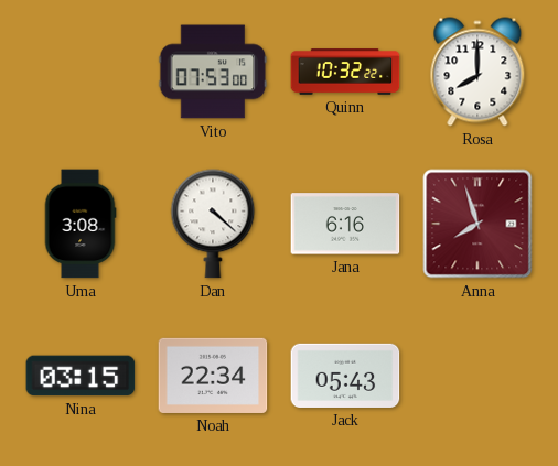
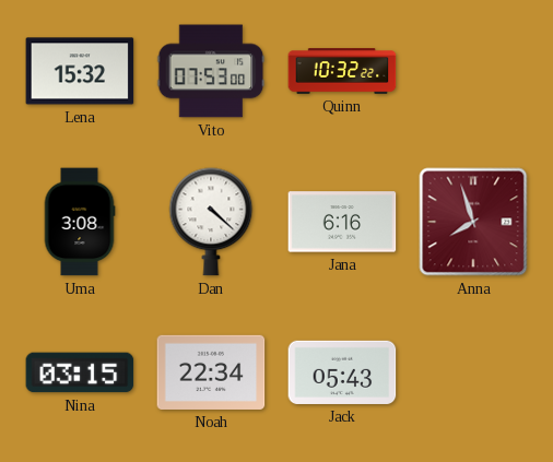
Lena: none -> 15:32 (80, 71)
Rosa: 8:00 -> none (477, 72)
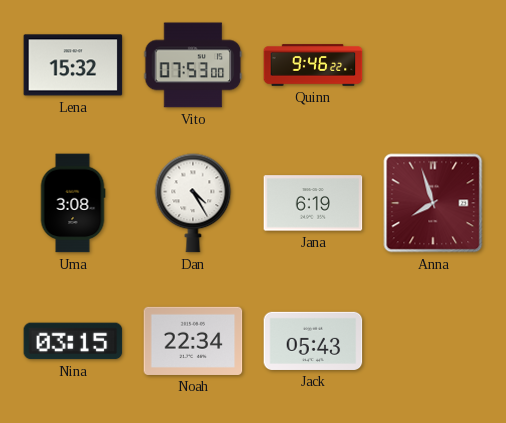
Quinn: 10:32 -> 9:46 (313, 65)
Dan: 4:22 -> 4:25 (193, 203)
Jana: 6:16 -> 6:19 (313, 203)
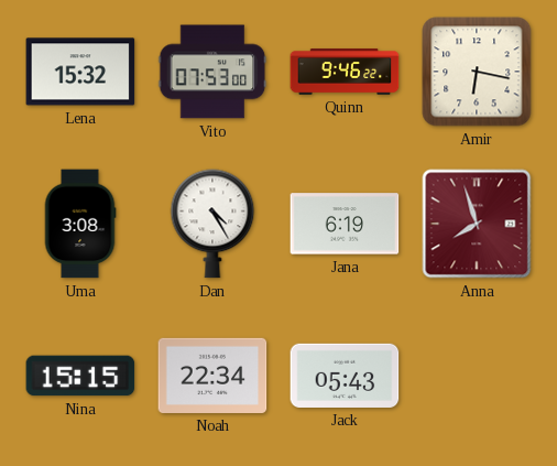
Amir: none -> 6:17 (477, 72)
Nina: 03:15 -> 15:15 (80, 376)
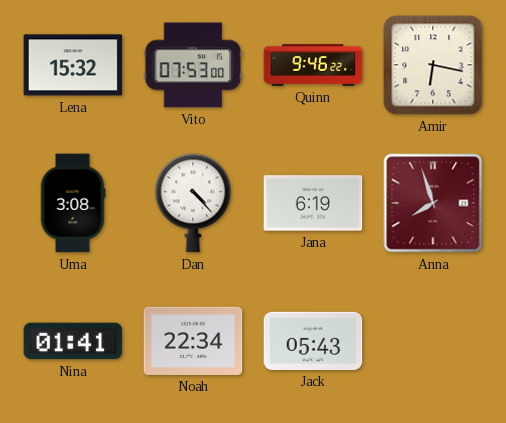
Dan: 4:25 -> 4:23 (193, 203)
Nina: 15:15 -> 01:41 (73, 341)
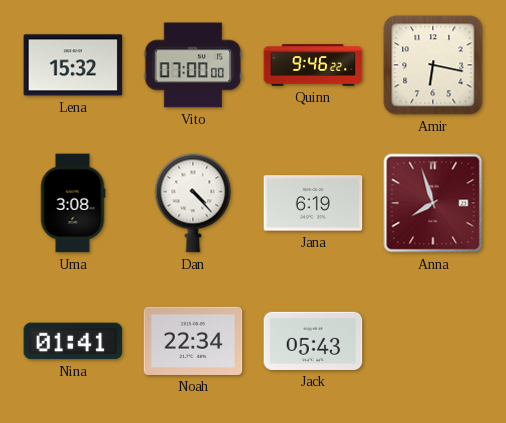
Vito: 07:53 -> 07:00 (193, 65)
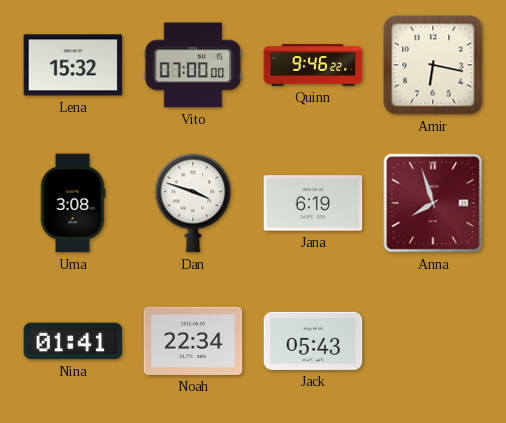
Dan: 4:23 -> 3:48 (193, 203)
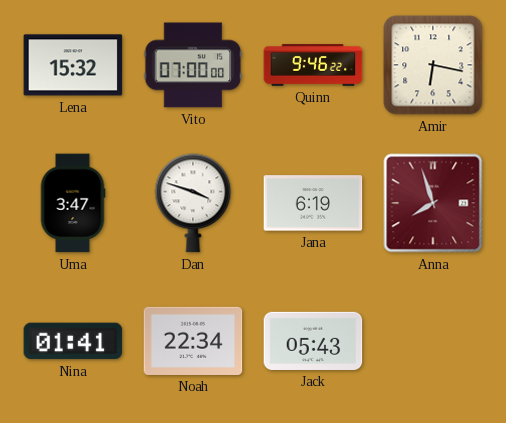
Uma: 3:08 -> 3:47 (73, 203)
